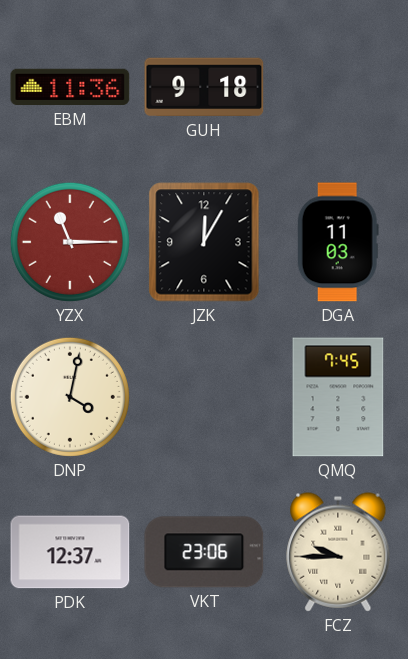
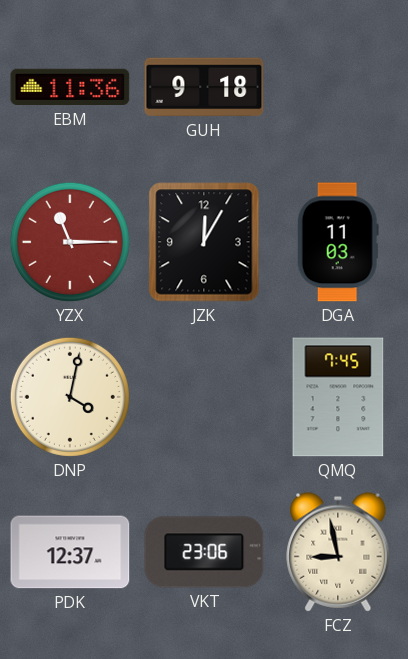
FCZ: 9:45 -> 8:58 (338, 552)
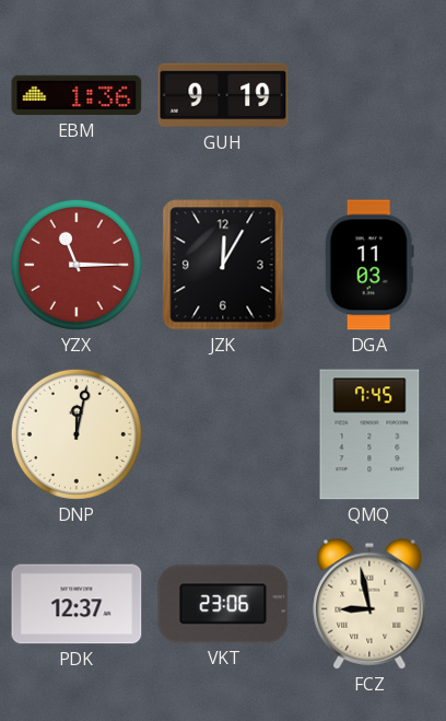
EBM: 11:36 -> 1:36 (77, 95)
GUH: 9:18 -> 9:19 (223, 95)
DNP: 4:02 -> 12:02 (77, 434)
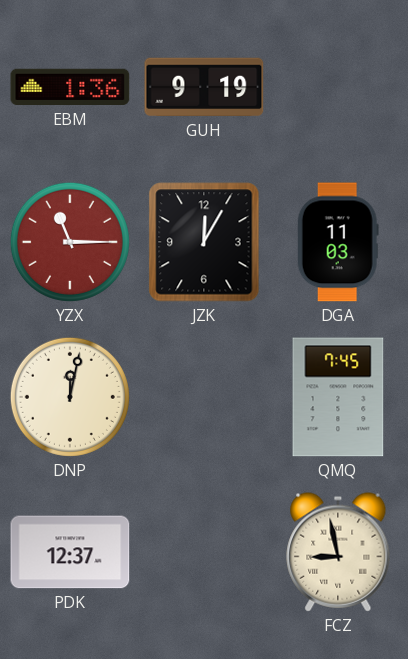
VKT: 23:06 -> none (223, 604)
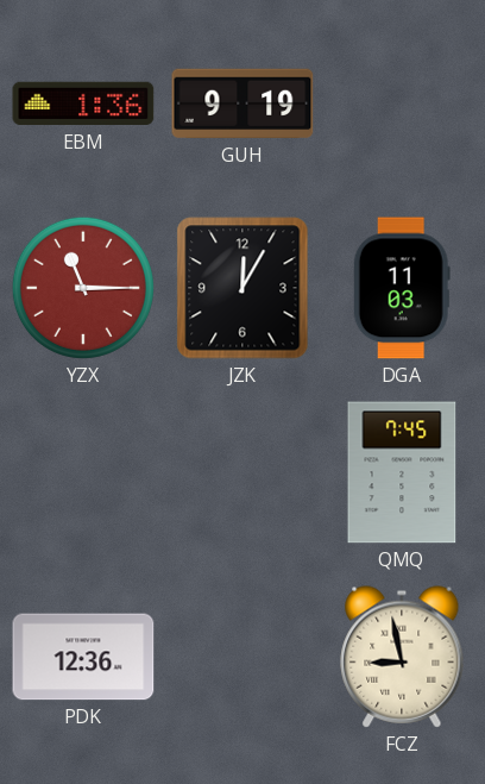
DNP: 12:02 -> none (70, 397)
PDK: 12:37 -> 12:36 (83, 657)
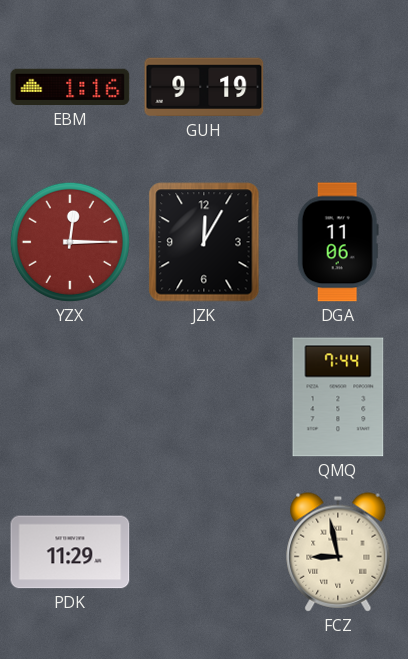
EBM: 1:36 -> 1:16 (70, 87)
YZX: 11:15 -> 12:15 (70, 242)
DGA: 11:03 -> 11:06 (338, 242)
QMQ: 7:45 -> 7:44 (338, 397)
PDK: 12:36 -> 11:29 (70, 552)
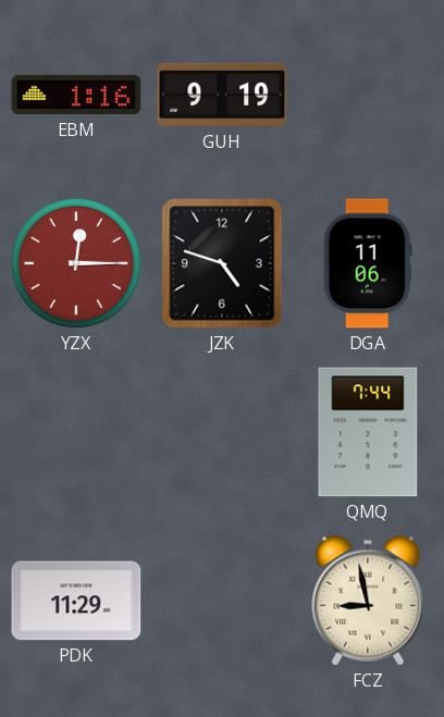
JZK: 12:05 -> 4:48 (222, 263)
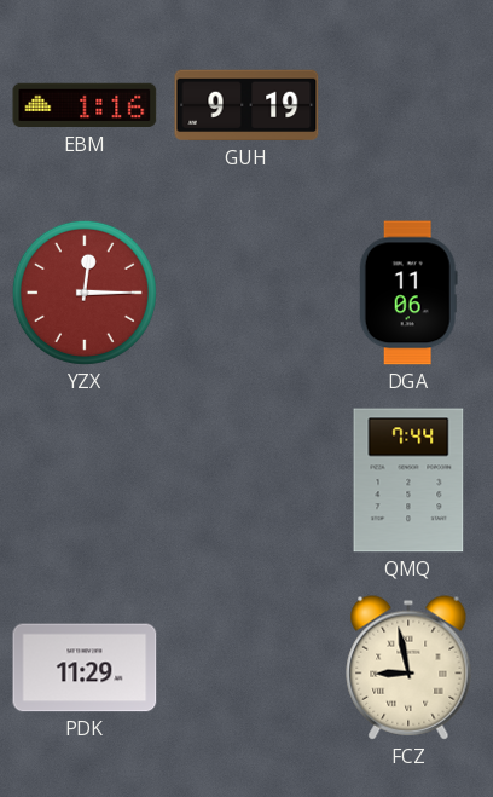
JZK: 4:48 -> none (222, 263)
